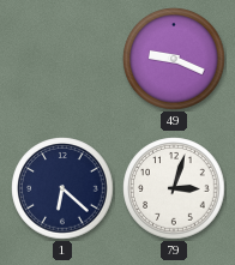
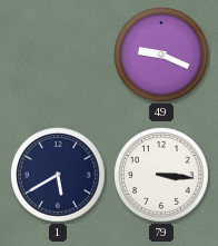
1: 6:22 -> 5:40 (58, 175)
79: 3:03 -> 3:16 (161, 175)
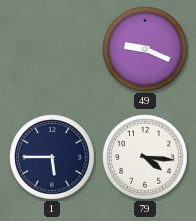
1: 5:40 -> 5:45 (52, 157)
79: 3:16 -> 4:16 (145, 157)
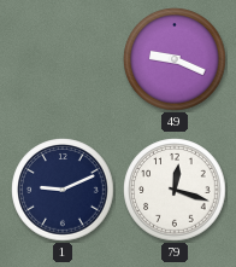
1: 5:45 -> 9:11 (63, 190)
79: 4:16 -> 12:18 (175, 190)
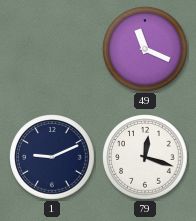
49: 9:19 -> 11:19 (145, 49)
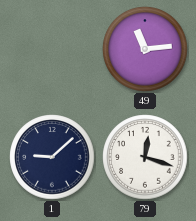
49: 11:19 -> 11:14 (145, 49)
1: 9:11 -> 9:08 (52, 157)
